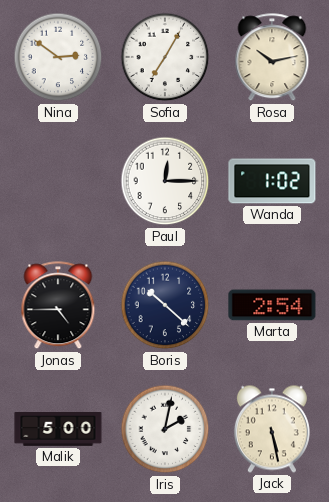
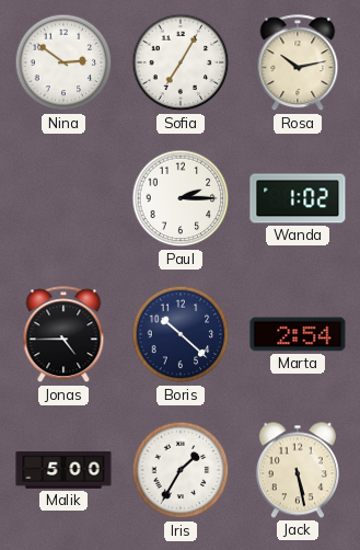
Paul: 12:15 -> 2:15 (181, 198)
Iris: 2:02 -> 1:35 (181, 470)
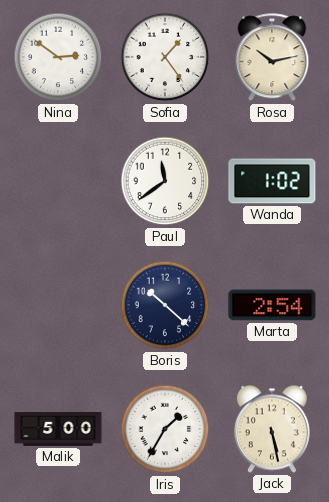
Sofia: 7:05 -> 1:24 (165, 57)
Paul: 2:15 -> 11:39 (165, 181)
Jonas: 4:45 -> none (63, 335)
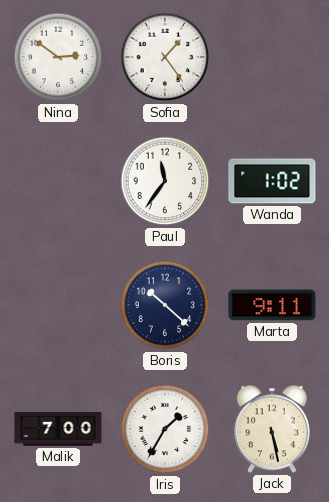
Rosa: 10:13 -> none (272, 58)
Paul: 11:39 -> 11:36 (165, 181)
Marta: 2:54 -> 9:11 (272, 305)
Malik: 5:00 -> 7:00 (58, 429)
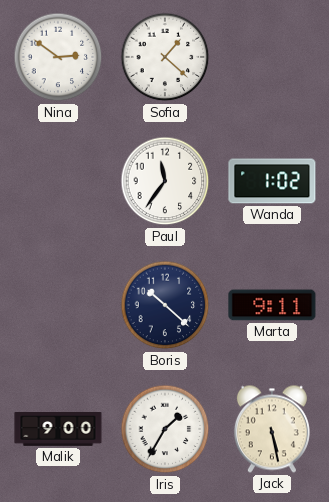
Sofia: 1:24 -> 1:22 (165, 57)
Malik: 7:00 -> 9:00 (58, 429)
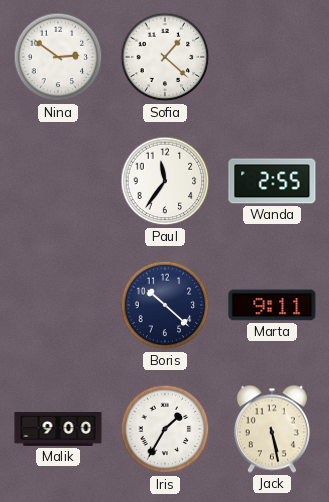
Wanda: 1:02 -> 2:55 (272, 181)
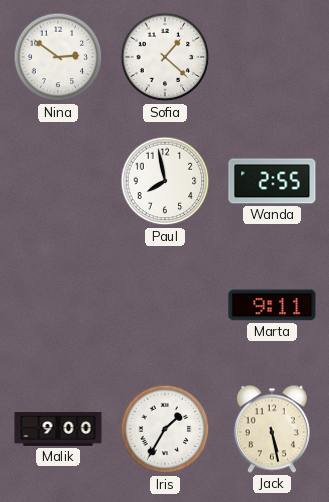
Paul: 11:36 -> 7:58 (165, 181)
Boris: 10:22 -> none (165, 305)
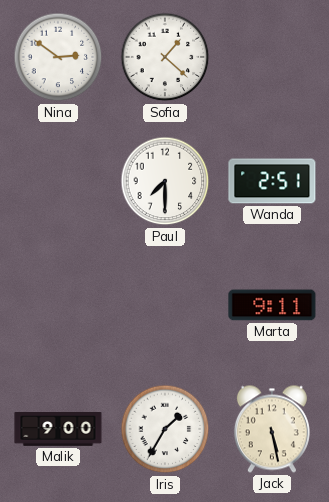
Paul: 7:58 -> 7:30 (165, 181)
Wanda: 2:55 -> 2:51 (272, 181)
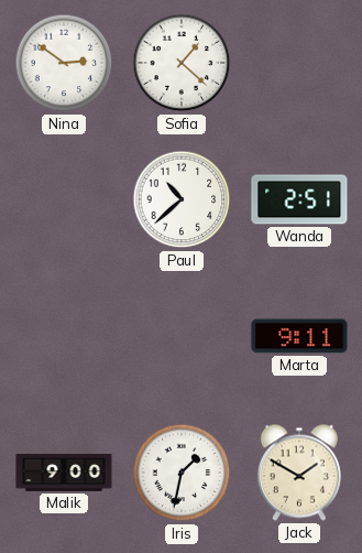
Paul: 7:30 -> 10:38 (182, 199)
Iris: 1:35 -> 1:32 (182, 473)
Jack: 5:28 -> 1:50 (299, 473)
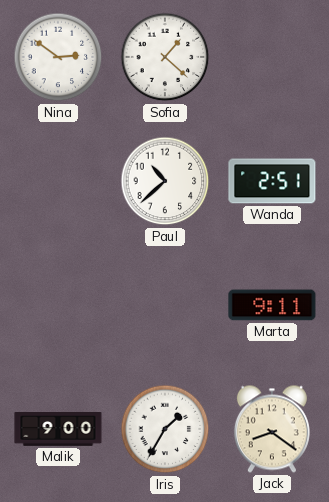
Iris: 1:32 -> 1:35 (165, 429)
Jack: 1:50 -> 8:21 (272, 429)
